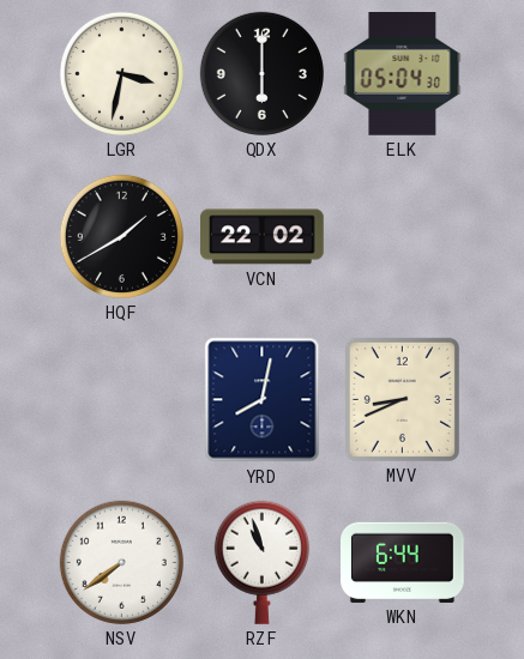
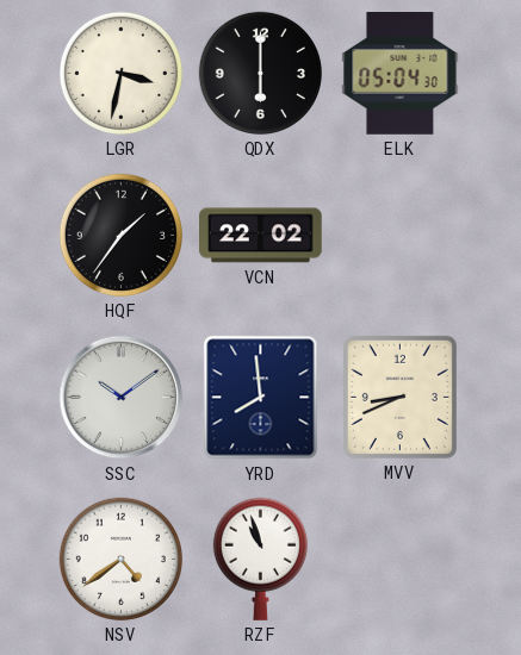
HQF: 1:40 -> 1:36 (120, 235)
SSC: none -> 10:09 (122, 398)
YRD: 8:02 -> 7:59 (261, 398)
NSV: 7:39 -> 4:39 (120, 559)
WKN: 6:44 -> none (403, 562)
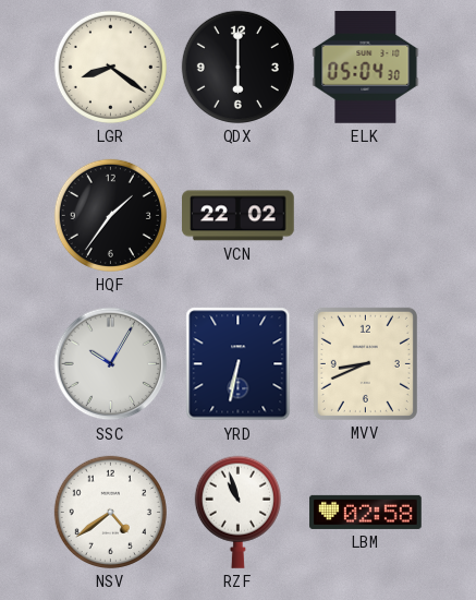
LGR: 3:32 -> 8:21 (110, 67)
SSC: 10:09 -> 10:05 (111, 364)
YRD: 7:59 -> 6:32 (239, 364)
LBM: none -> 02:58 (366, 512)
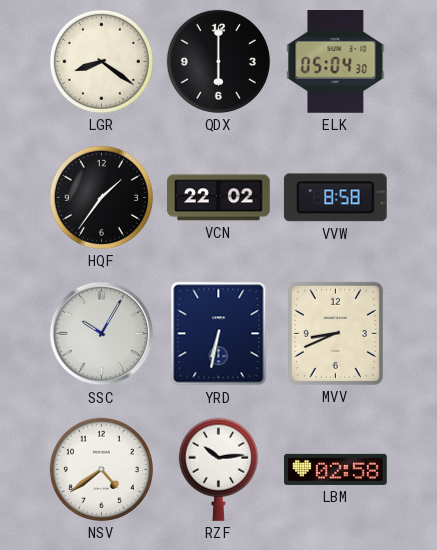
VVW: none -> 8:58 (335, 198)
RZF: 10:57 -> 10:14 (218, 469)
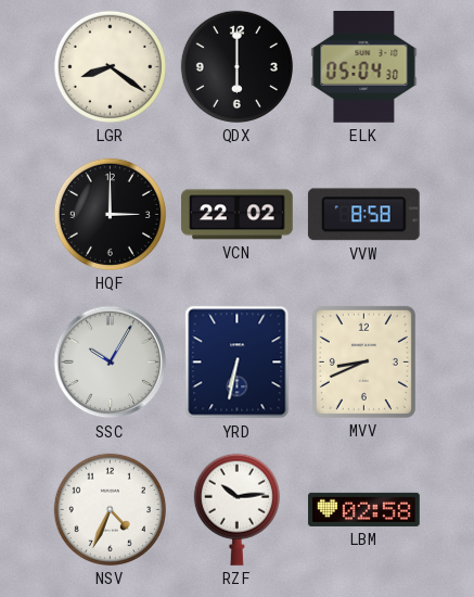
HQF: 1:36 -> 3:00 (110, 214)
NSV: 4:39 -> 4:34 (110, 509)
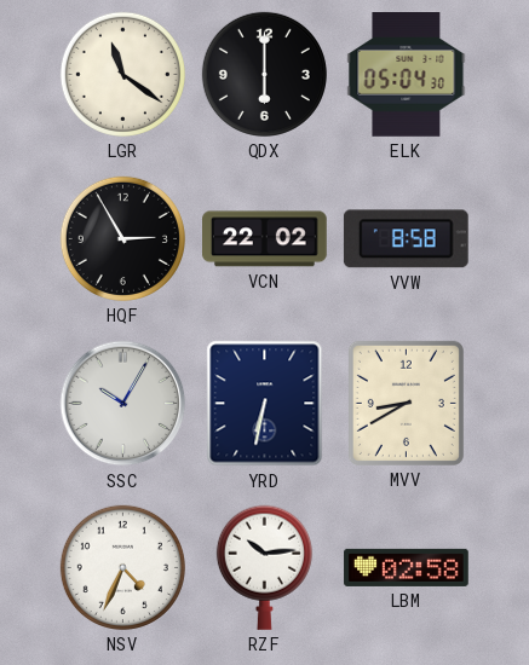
LGR: 8:21 -> 11:21 (122, 74)
HQF: 3:00 -> 2:55 (122, 238)
MVV: 8:41 -> 8:40 (406, 403)
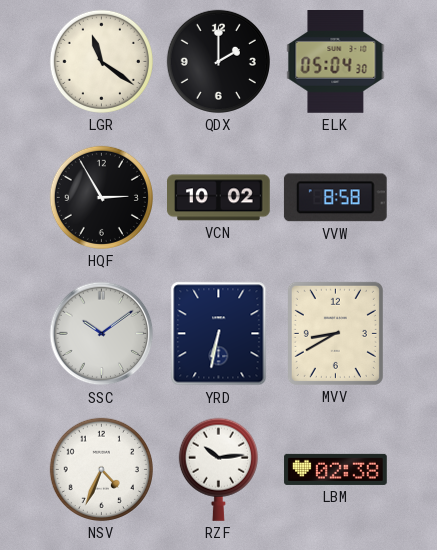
QDX: 6:00 -> 2:00 (218, 61)
VCN: 22:02 -> 10:02 (219, 198)
SSC: 10:05 -> 10:09 (102, 334)
LBM: 02:58 -> 02:38 (336, 469)
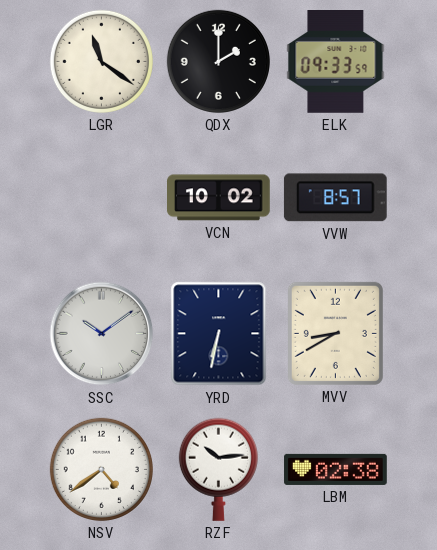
ELK: 05:04 -> 09:33 (336, 62)
HQF: 2:55 -> none (101, 197)
VVW: 8:58 -> 8:57 (335, 198)
NSV: 4:34 -> 4:39 (101, 469)
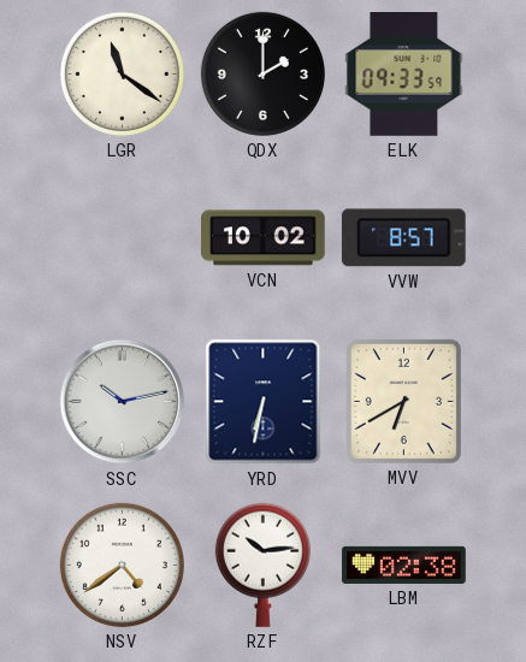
SSC: 10:09 -> 10:13 (123, 402)
MVV: 8:40 -> 6:40 (403, 401)
